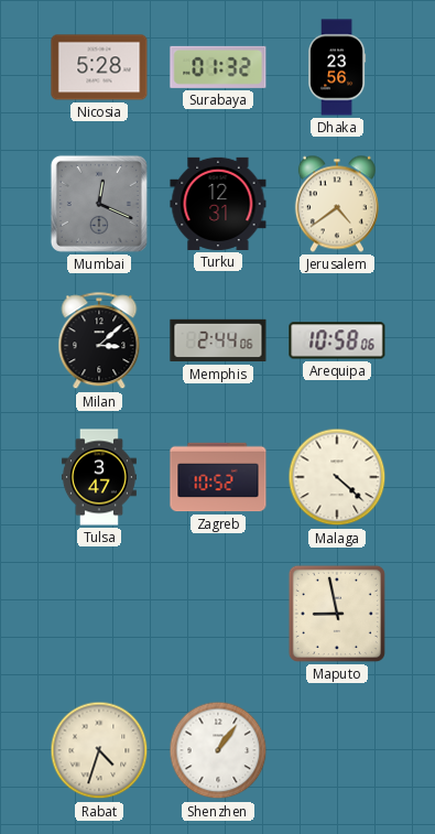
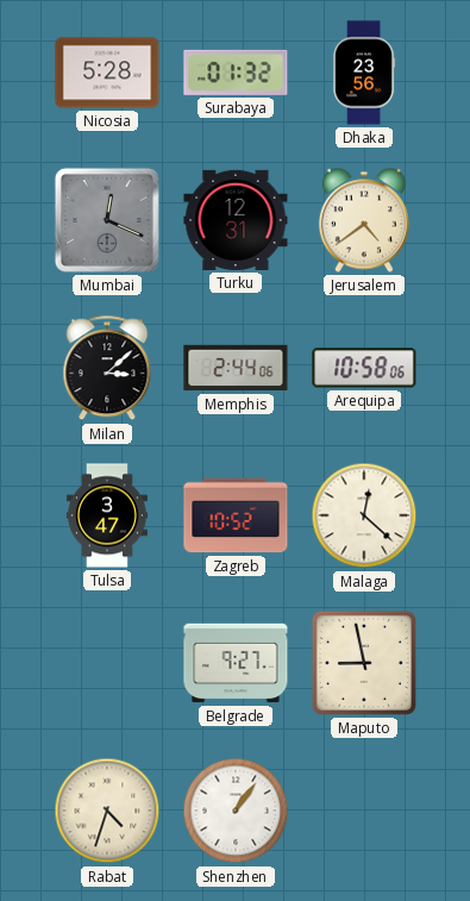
Malaga: 4:22 -> 12:22 (364, 515)
Belgrade: none -> 9:27 (236, 663)
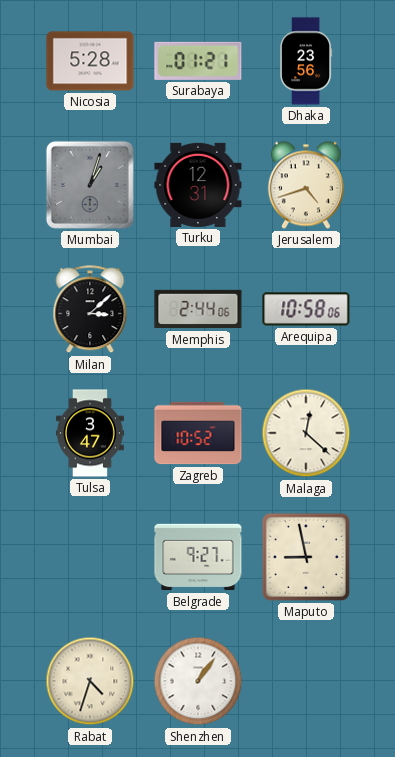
Surabaya: 01:32 -> 01:21 (198, 61)
Mumbai: 12:19 -> 1:03 (90, 185)
Jerusalem: 4:39 -> 4:42 (306, 185)
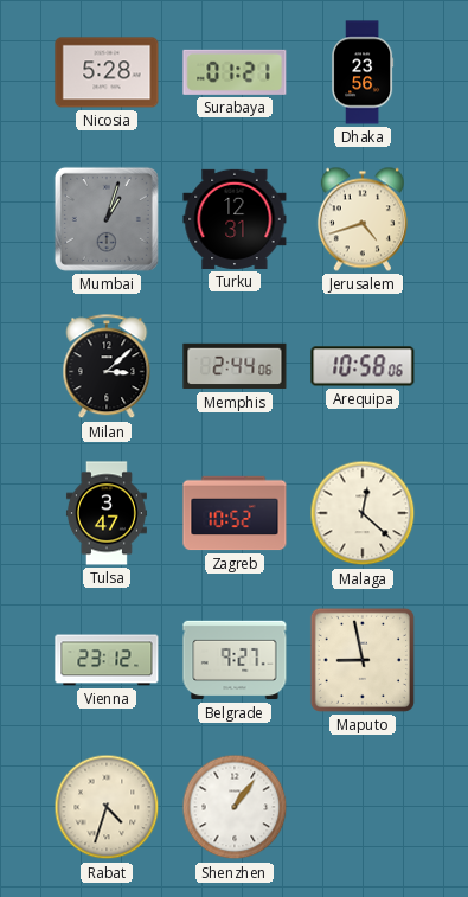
Vienna: none -> 23:12 (107, 660)
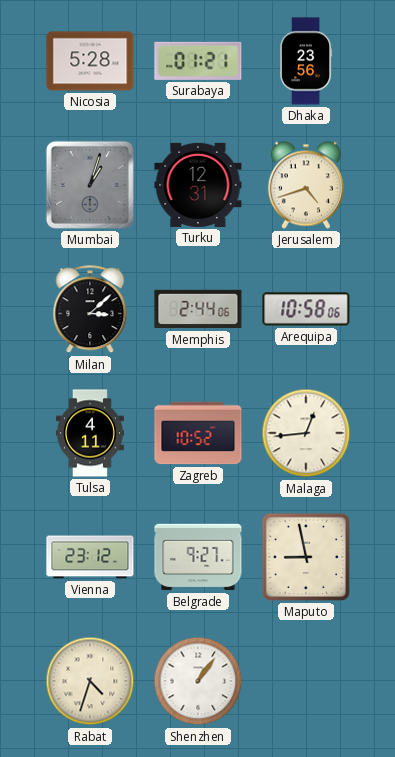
Tulsa: 3:47 -> 4:11 (90, 433)
Malaga: 12:22 -> 12:44 (306, 433)
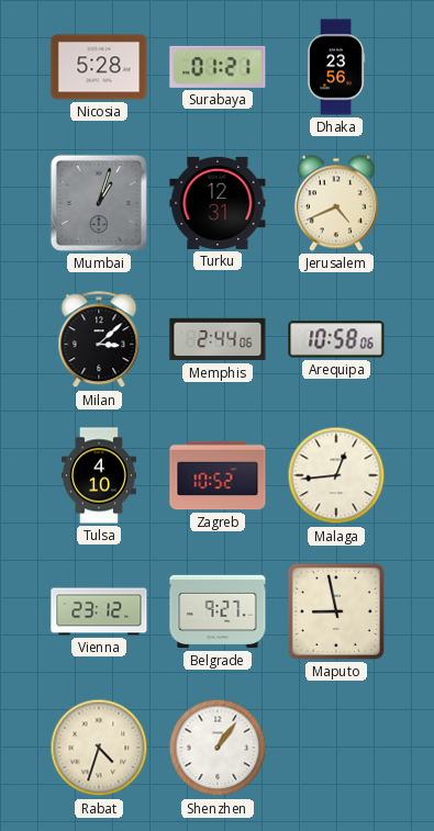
Jerusalem: 4:42 -> 4:41 (336, 203)
Tulsa: 4:11 -> 4:10 (99, 475)
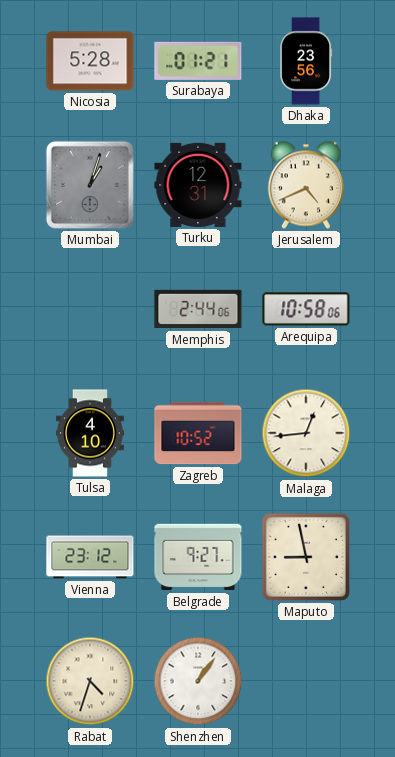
Milan: 3:08 -> none (99, 340)
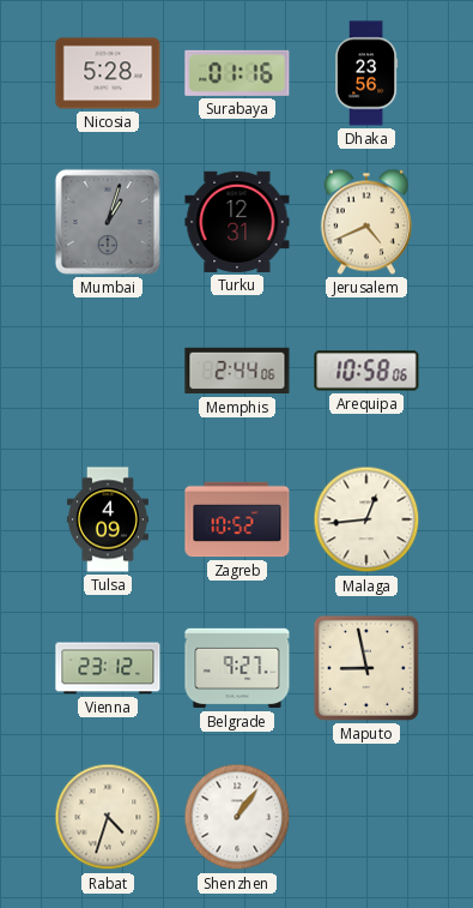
Surabaya: 01:21 -> 01:16 (237, 73)
Tulsa: 4:10 -> 4:09 (108, 519)
